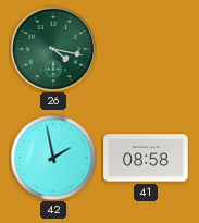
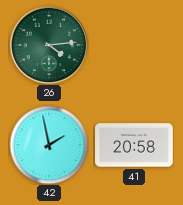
26: 4:17 -> 4:14 (49, 45)
41: 08:58 -> 20:58 (134, 145)
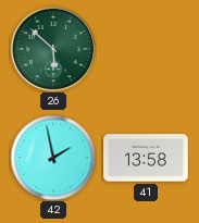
26: 4:14 -> 5:52 (53, 49)
41: 20:58 -> 13:58 (146, 158)
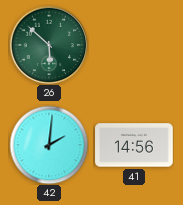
42: 1:58 -> 2:01 (49, 145)
41: 13:58 -> 14:56 (134, 145)
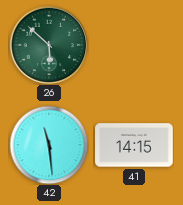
42: 2:01 -> 11:29 (49, 145)
41: 14:56 -> 14:15 (134, 145)
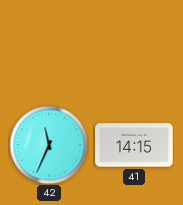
26: 5:52 -> none (49, 45)
42: 11:29 -> 11:34 (49, 145)
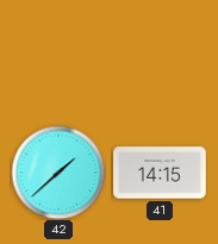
42: 11:34 -> 1:38 (58, 173)
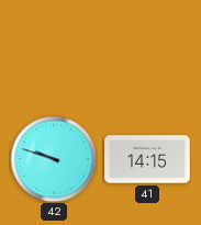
42: 1:38 -> 9:48 (54, 159)
